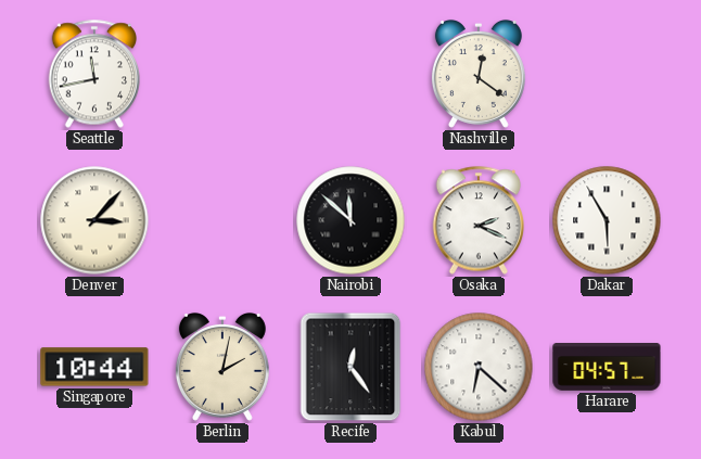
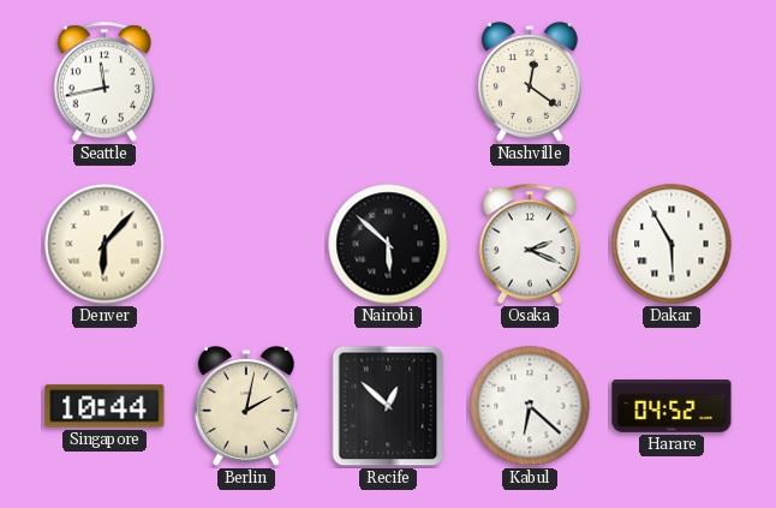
Denver: 3:07 -> 6:07 (105, 244)
Nairobi: 11:52 -> 5:52 (388, 244)
Recife: 12:24 -> 12:52 (388, 406)
Harare: 04:57 -> 04:52 (671, 407)
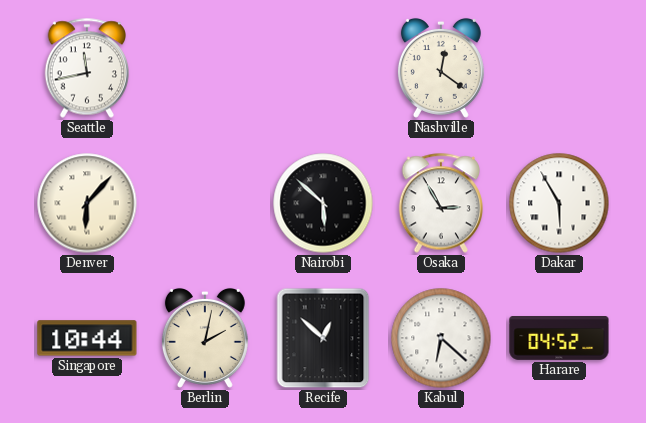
Osaka: 2:19 -> 2:55 (440, 203)
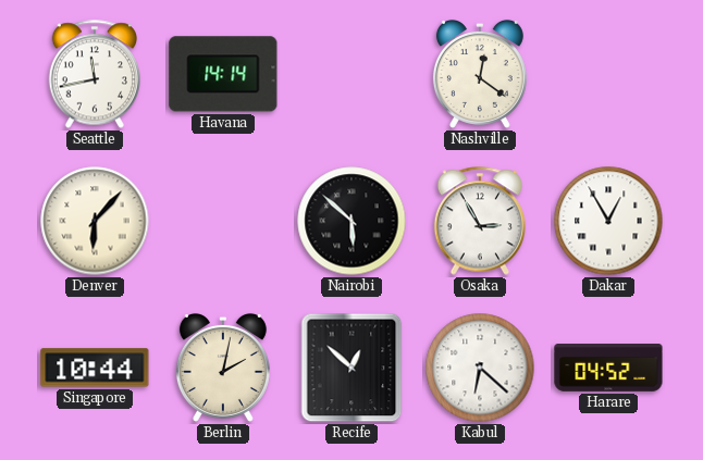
Havana: none -> 14:14 (223, 74)
Dakar: 5:55 -> 12:55 (608, 221)
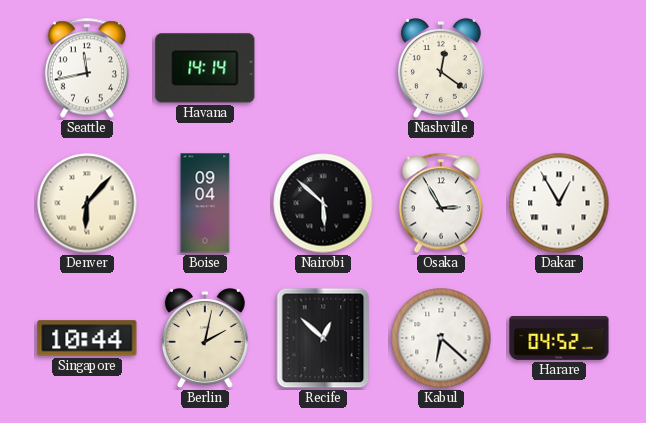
Boise: none -> 09:04 (205, 203)
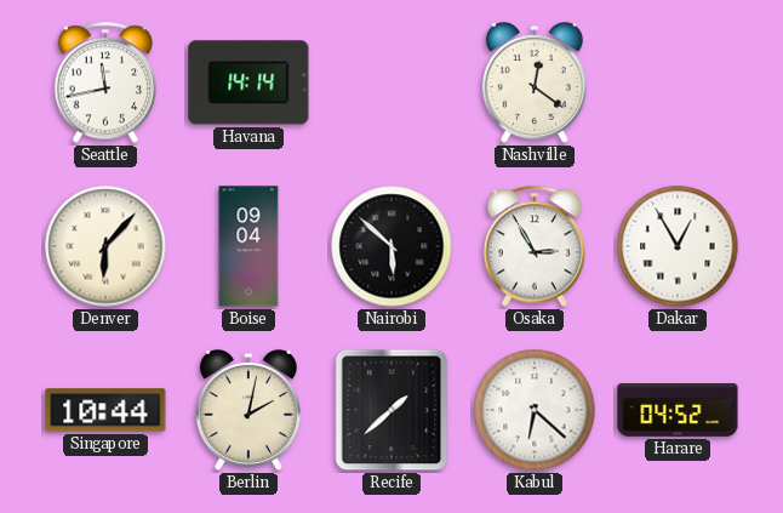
Recife: 12:52 -> 1:38 (391, 410)
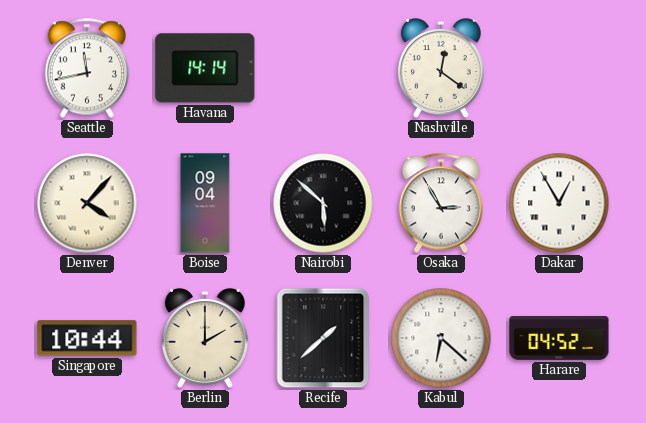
Denver: 6:07 -> 4:07 (87, 203)
Berlin: 2:02 -> 2:00 (205, 338)
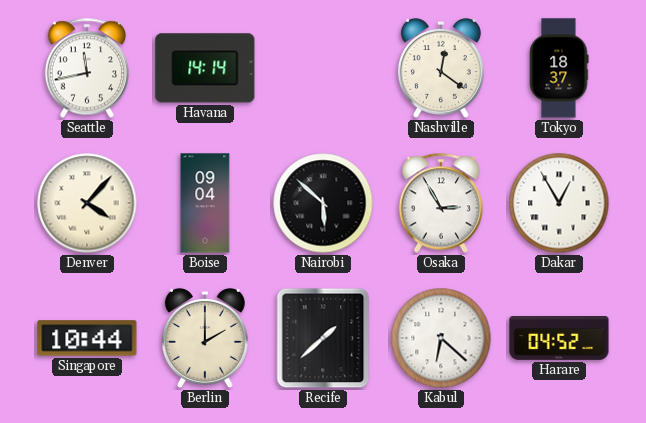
Tokyo: none -> 18:37 (559, 68)
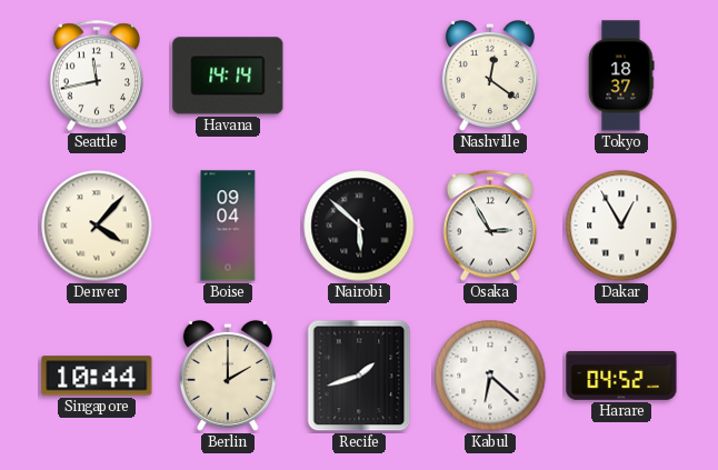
Recife: 1:38 -> 1:42 (359, 376)
